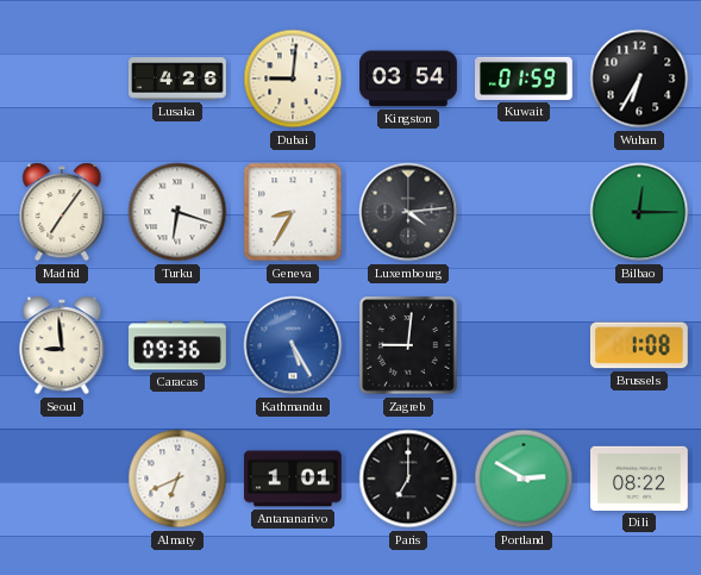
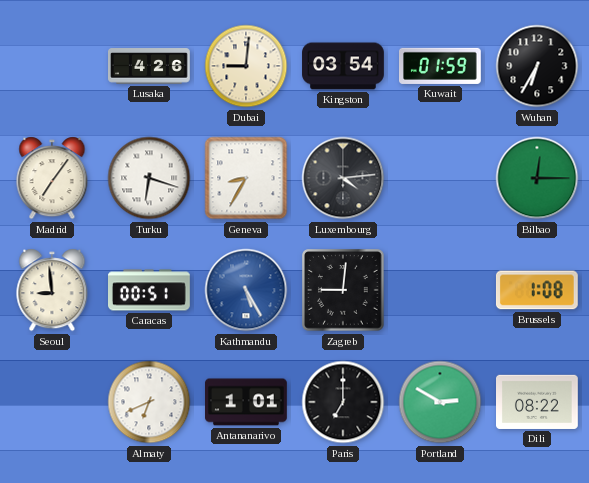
Caracas: 09:36 -> 00:51 (150, 290)
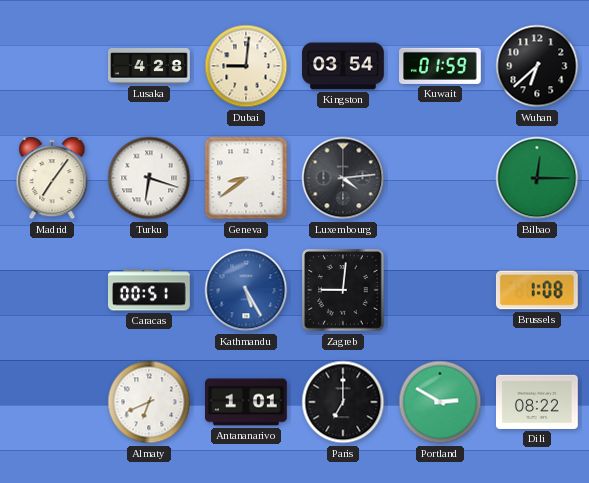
Lusaka: 4:26 -> 4:28 (149, 66)
Wuhan: 6:35 -> 6:38 (537, 66)
Geneva: 8:35 -> 8:39 (246, 178)
Seoul: 8:59 -> none (52, 290)
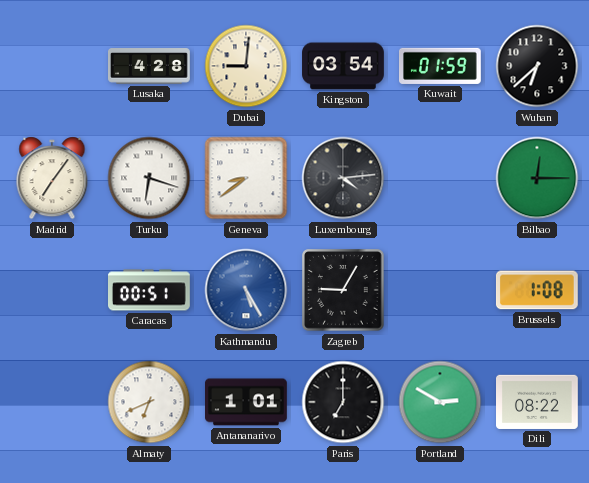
Zagreb: 9:01 -> 9:05 (343, 290)
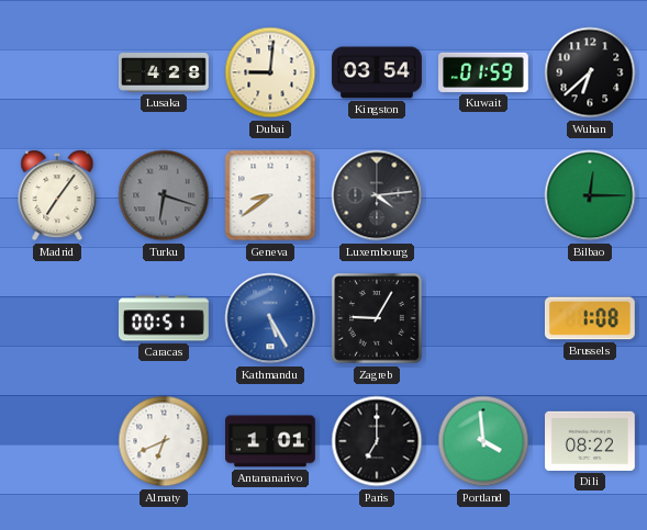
Turku dial: white -> grey (164, 195)
Portland: 2:50 -> 3:59 (483, 441)
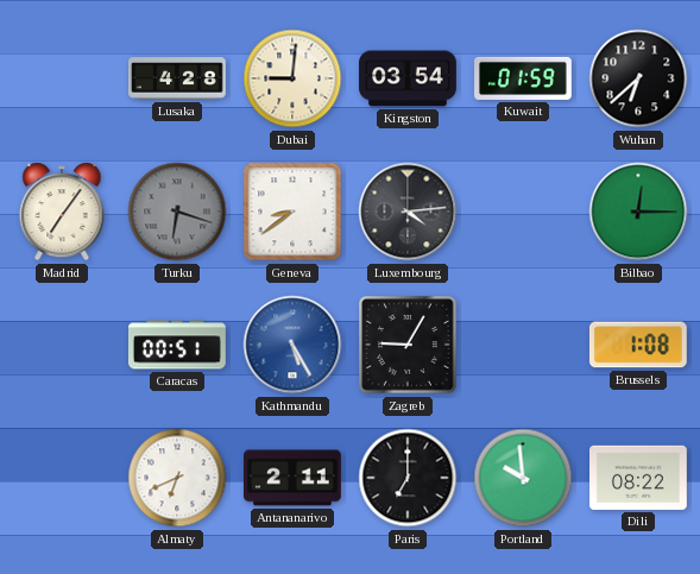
Antananarivo: 1:01 -> 2:11 (294, 478)
Portland: 3:59 -> 9:59 (523, 478)
